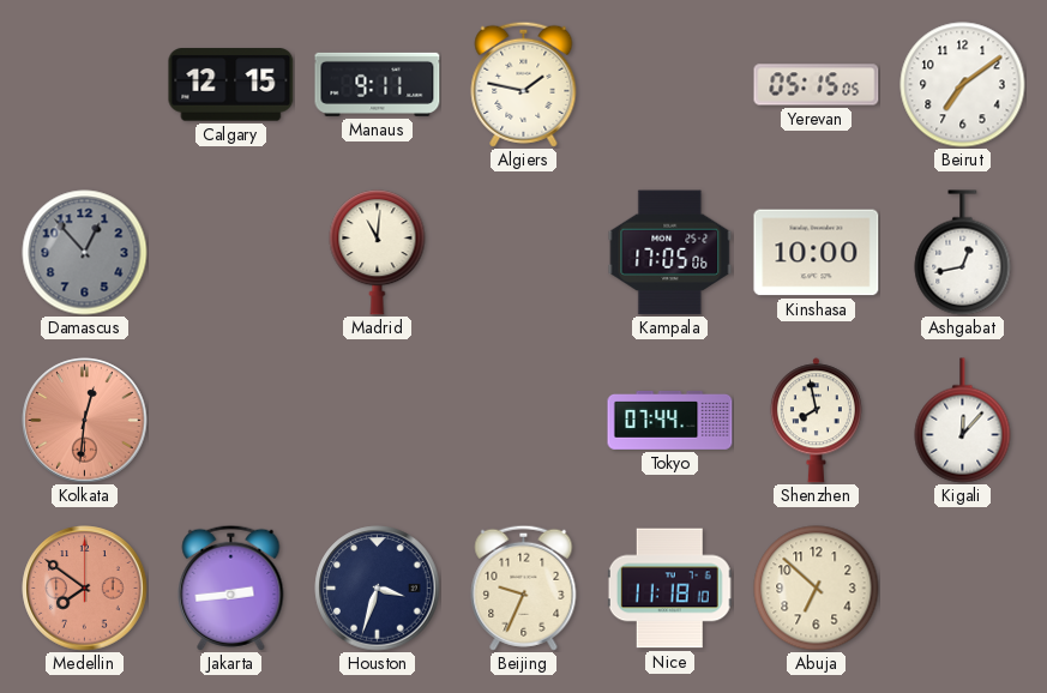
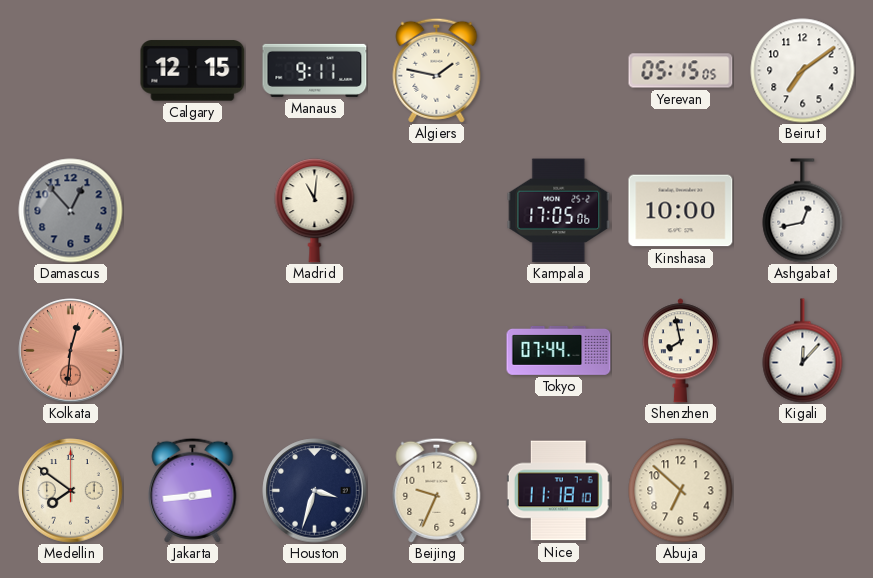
Medellin dial: salmon -> cream (71, 491)
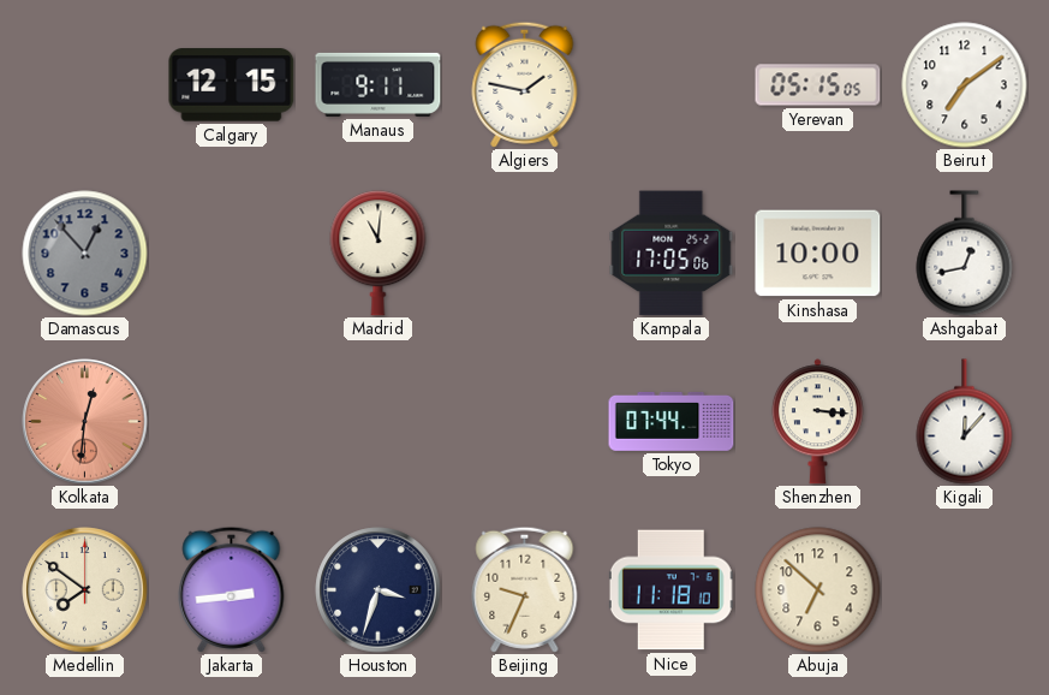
Shenzhen: 7:58 -> 3:16 (817, 422)
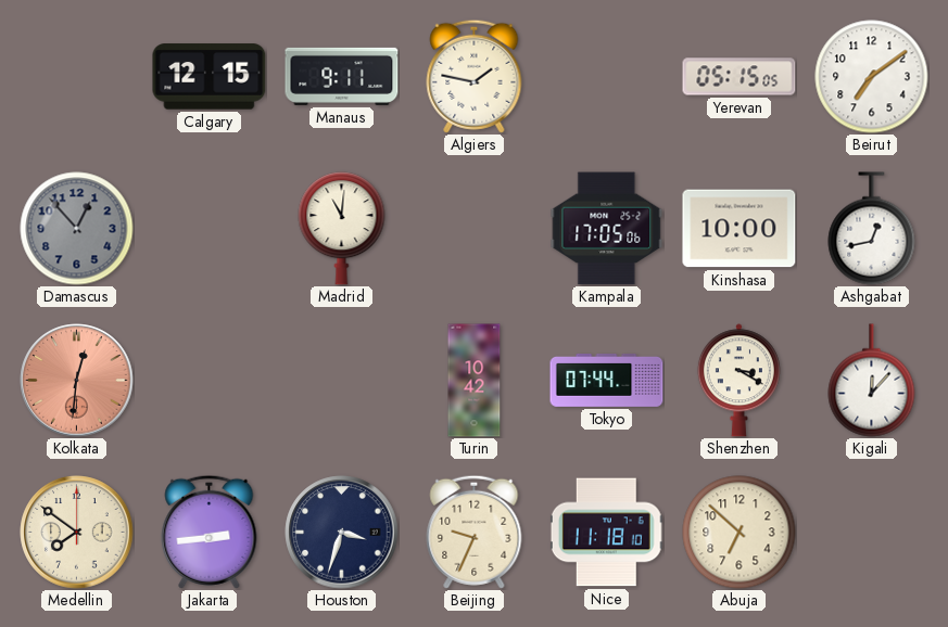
Turin: none -> 10:42 (475, 381)
Shenzhen: 3:16 -> 3:20 (738, 381)
